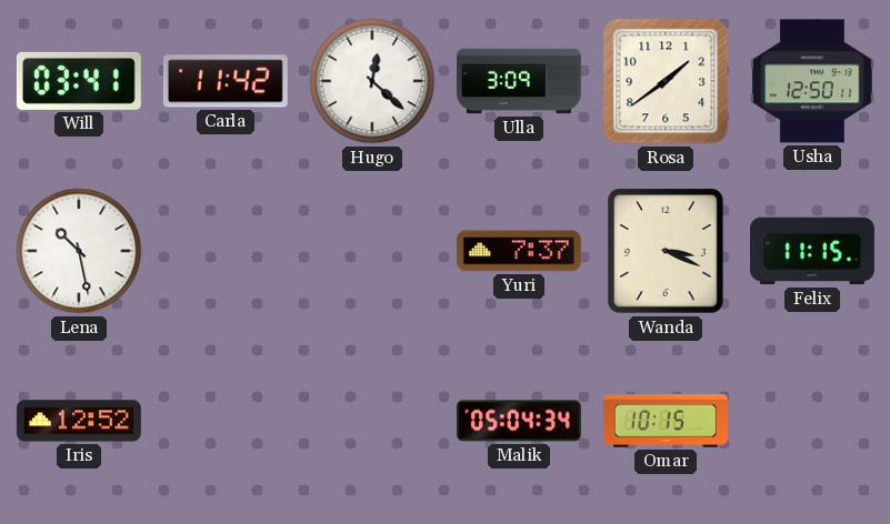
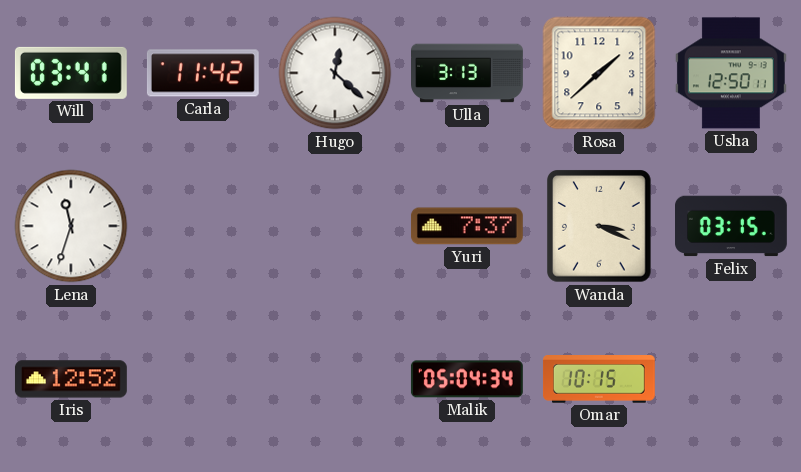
Ulla: 3:09 -> 3:13 (468, 73)
Rosa: 1:39 -> 1:38 (599, 73)
Lena: 10:28 -> 11:33 (71, 226)
Felix: 11:15 -> 03:15 (732, 226)
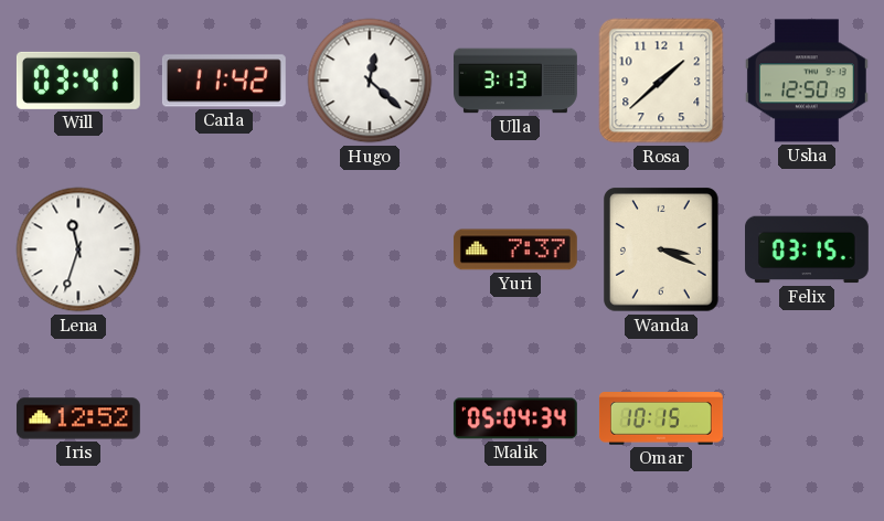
Usha: 12:50:11 -> 12:50:19 (807, 81)
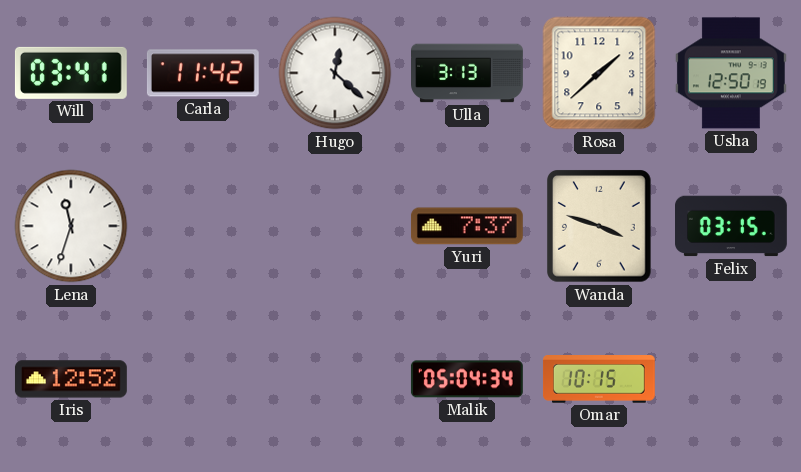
Wanda: 3:19 -> 3:48 (600, 226)
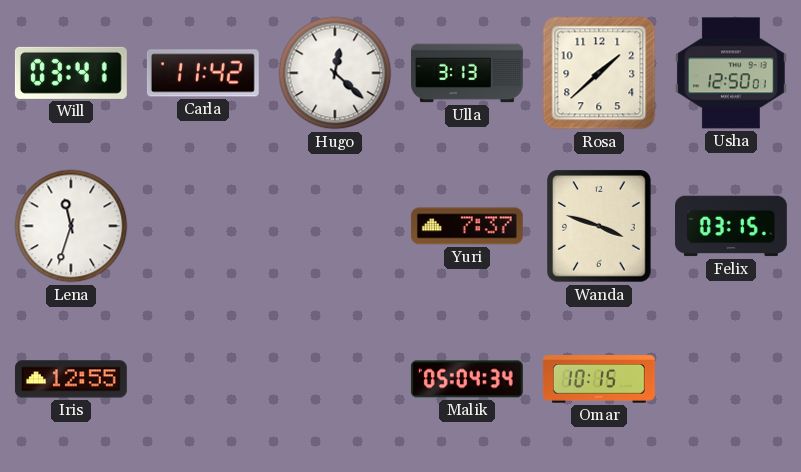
Usha: 12:50:19 -> 12:50:01 (731, 73)
Iris: 12:52 -> 12:55 (71, 379)
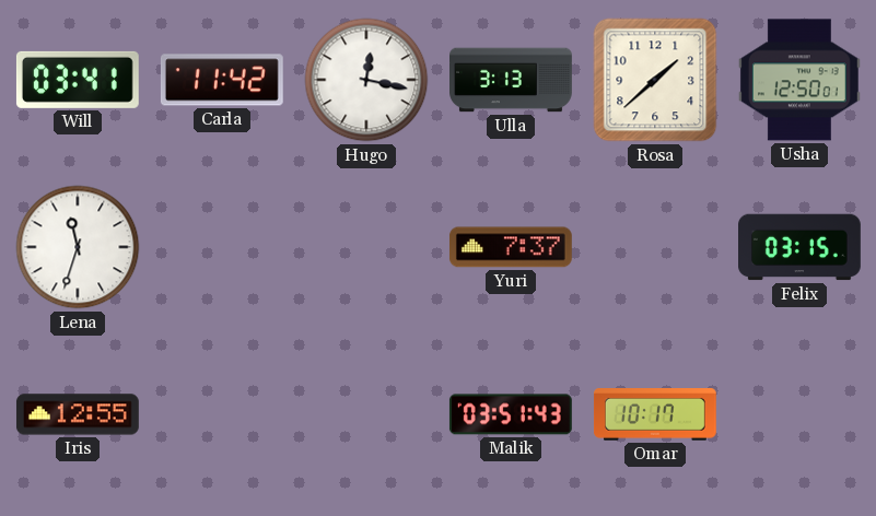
Hugo: 12:22 -> 12:17 (366, 80)
Wanda: 3:48 -> none (600, 226)
Malik: 05:04 -> 03:51 (511, 414)
Omar: 10:15 -> 10:17 (655, 415)
